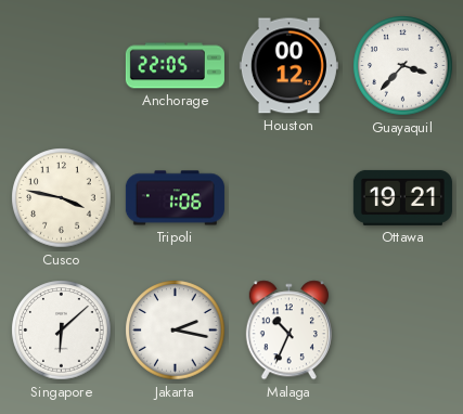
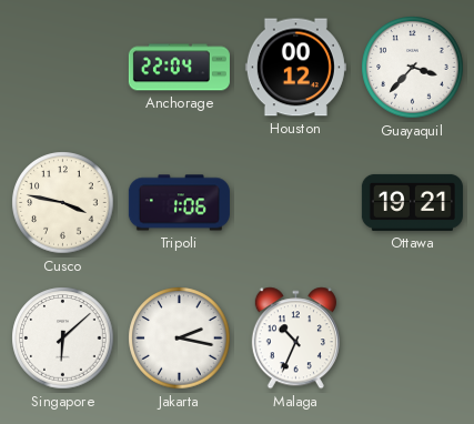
Anchorage: 22:05 -> 22:04 (179, 68)
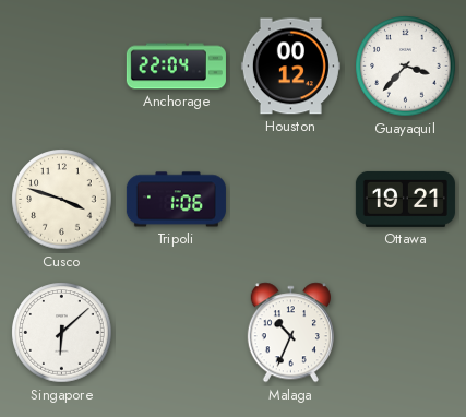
Cusco: 3:47 -> 3:48 (62, 200)
Jakarta: 2:17 -> none (180, 339)
